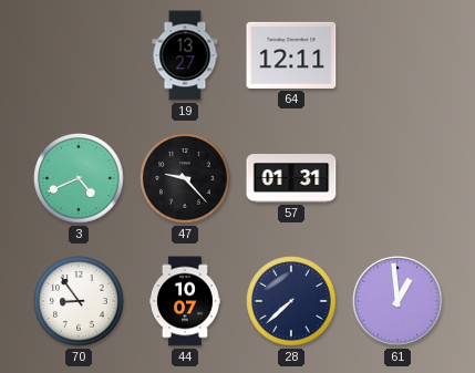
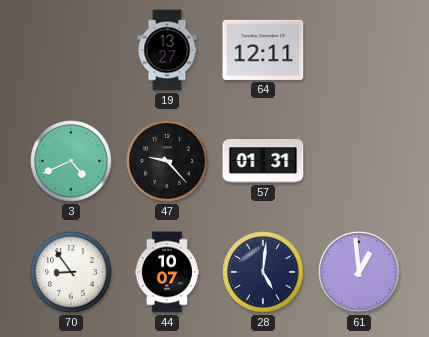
28: 7:38 -> 5:01 (263, 272)
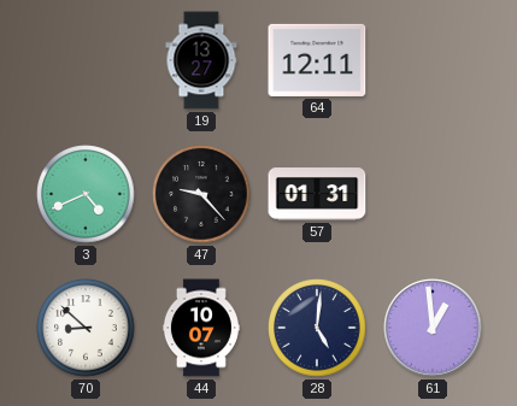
70: 8:54 -> 8:52 (86, 328)
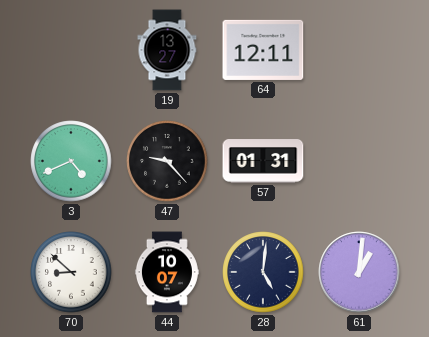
61: 12:59 -> 1:01 (359, 272)
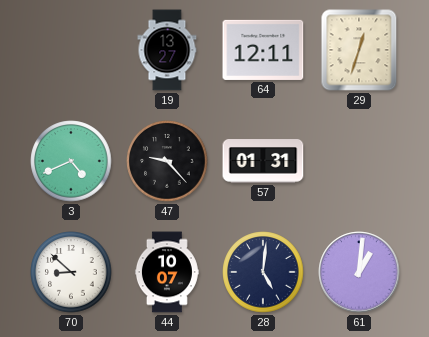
29: none -> 12:33 (359, 50)
